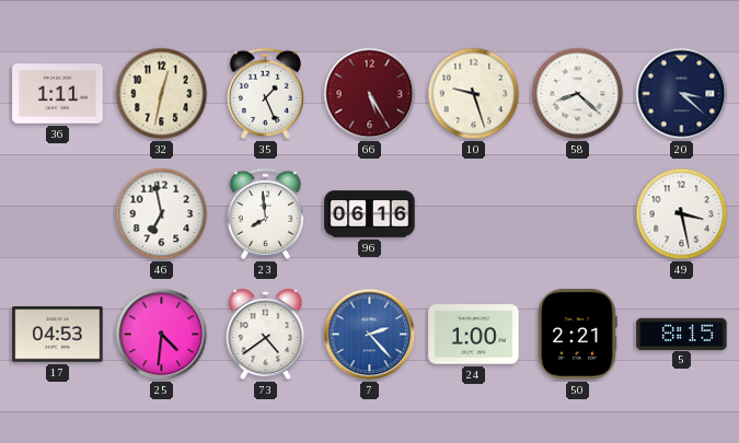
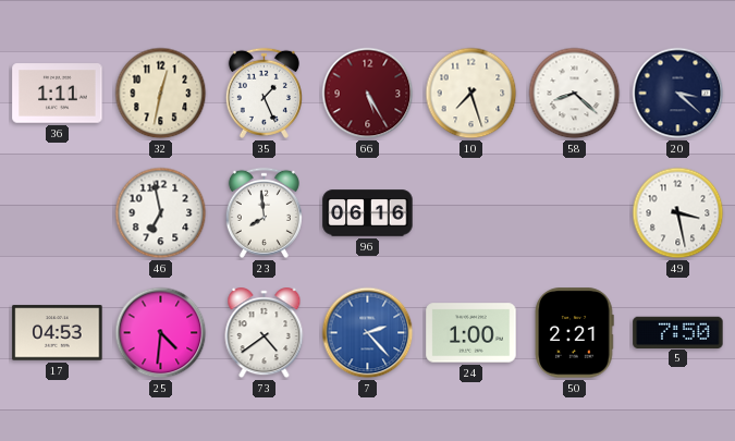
10: 9:27 -> 7:27 (471, 94)
5: 8:15 -> 7:50 (678, 332)
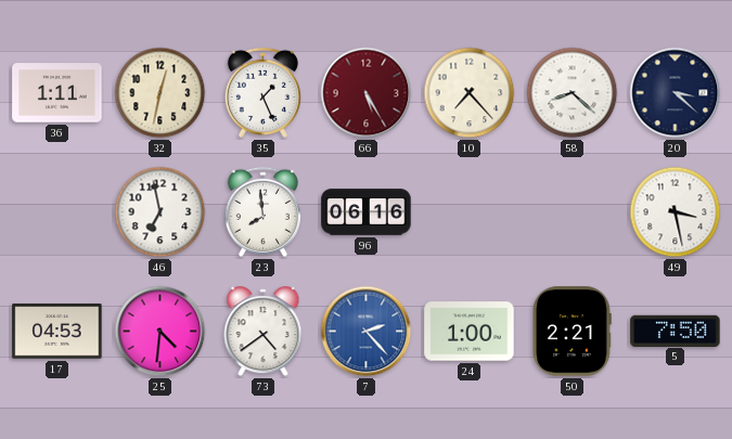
10: 7:27 -> 7:23 (470, 93)
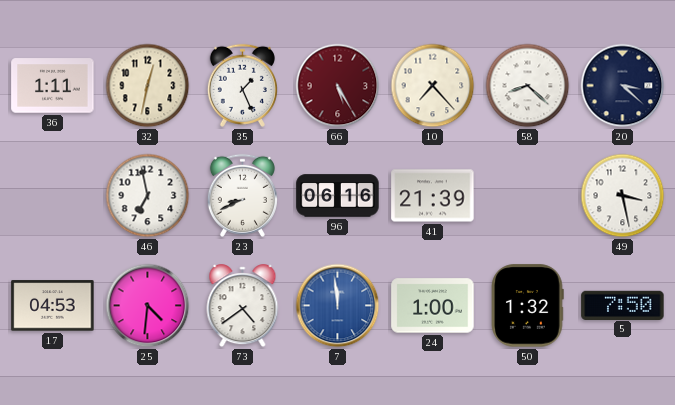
23: 7:59 -> 8:41 (242, 195)
41: none -> 21:39 (433, 196)
7: 2:23 -> 11:59 (338, 306)
50: 2:21 -> 1:32 (528, 306)
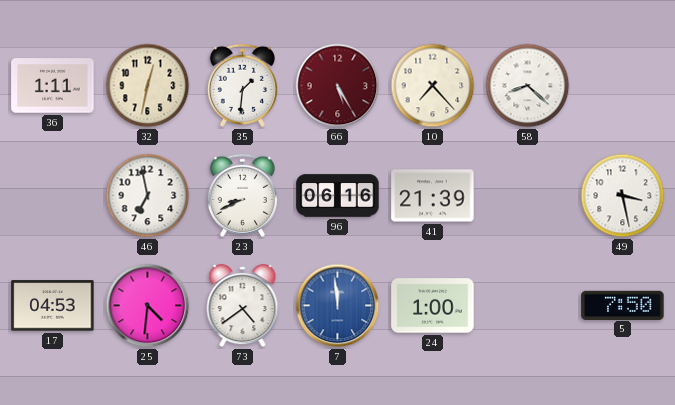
35: 1:26 -> 1:31 (242, 85)
20: 3:22 -> none (623, 86)
50: 1:32 -> none (528, 306)
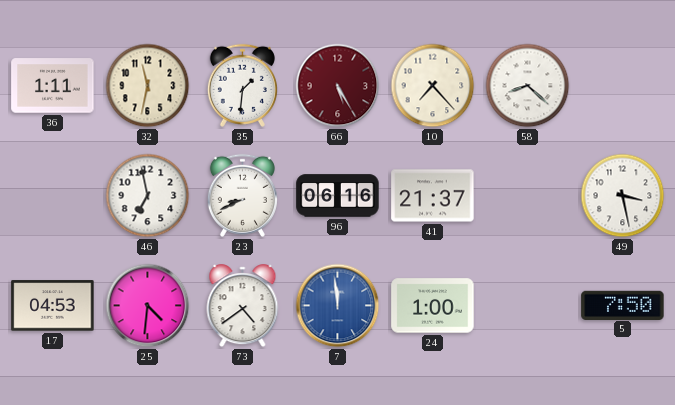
32: 12:32 -> 11:32 (148, 86)
41: 21:39 -> 21:37 (433, 196)
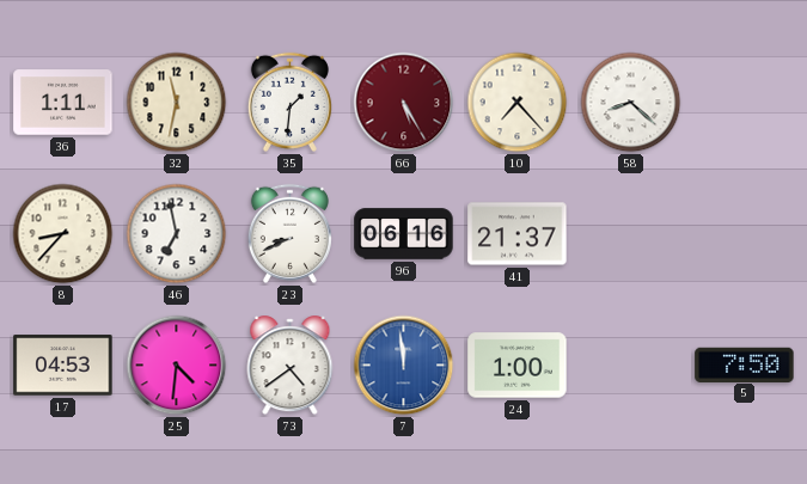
8: none -> 8:37 (63, 234)
49: 3:28 -> none (623, 196)
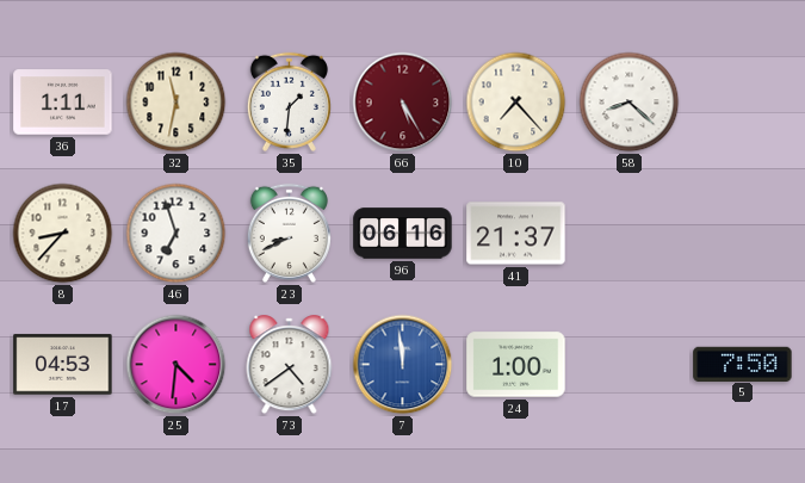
46: 6:58 -> 6:57 (177, 234)
